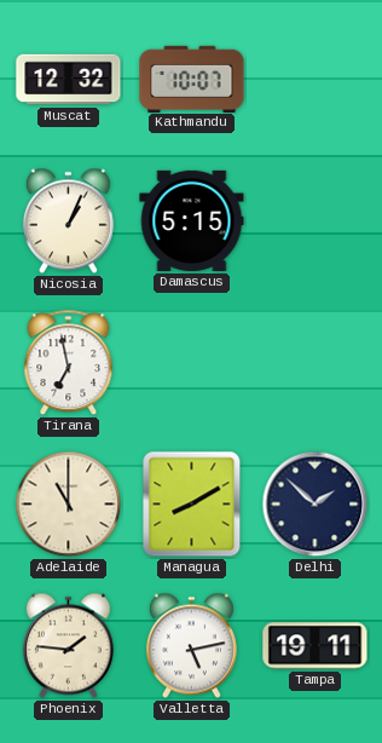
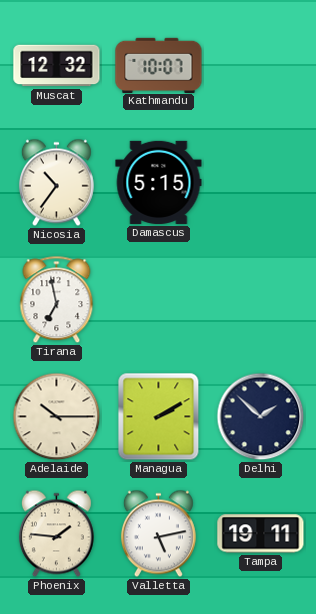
Nicosia: 1:04 -> 10:36 (56, 183)
Adelaide: 11:00 -> 10:15 (57, 417)
Managua: 8:10 -> 2:10 (159, 417)
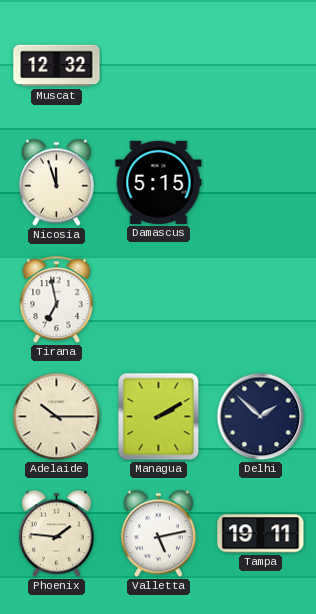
Kathmandu: 10:07 -> none (159, 65)
Nicosia: 10:36 -> 11:57 (56, 183)
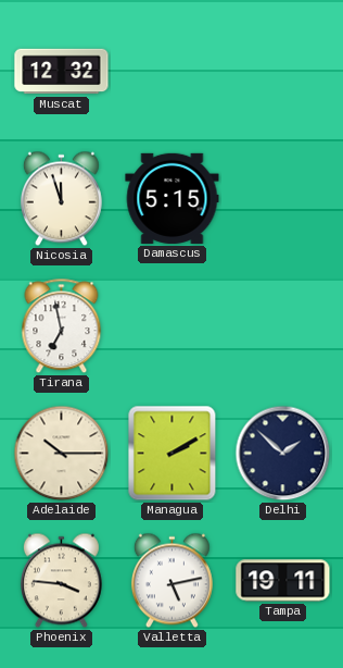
Phoenix: 1:46 -> 3:46 (61, 581)
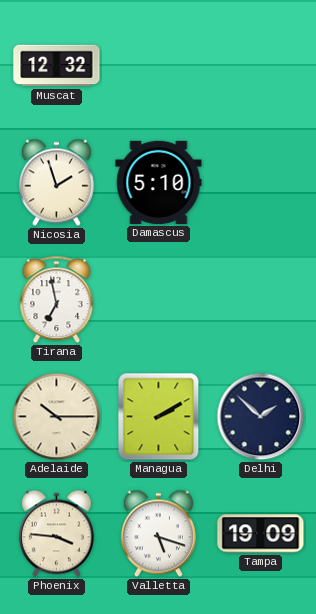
Nicosia: 11:57 -> 1:57 (56, 183)
Damascus: 5:15 -> 5:10 (159, 182)
Valletta: 5:13 -> 5:18 (158, 534)
Tampa: 19:11 -> 19:09 (261, 534)
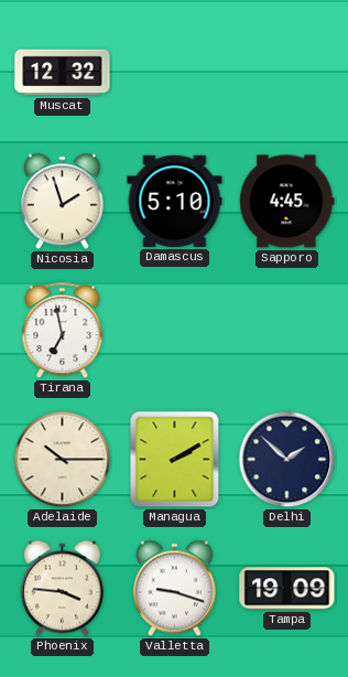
Sapporo: none -> 4:45 (287, 202)
Valletta: 5:18 -> 9:18 (174, 589)
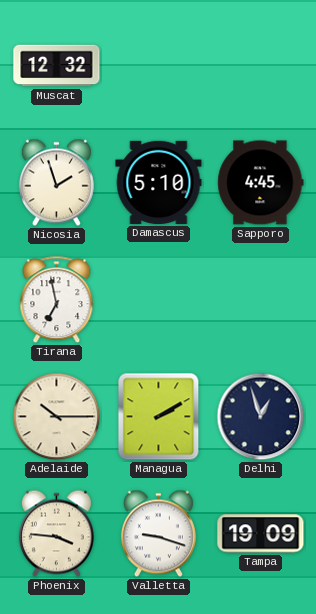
Delhi: 1:52 -> 12:57 (261, 417)
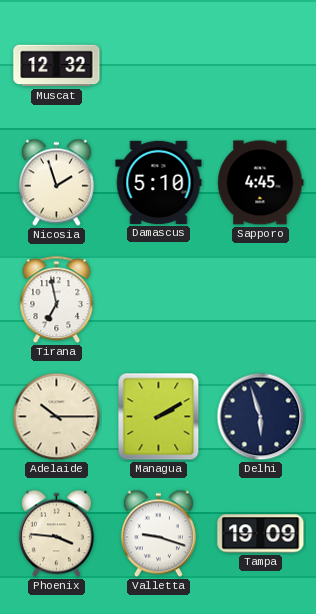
Delhi: 12:57 -> 5:57 (261, 417)
